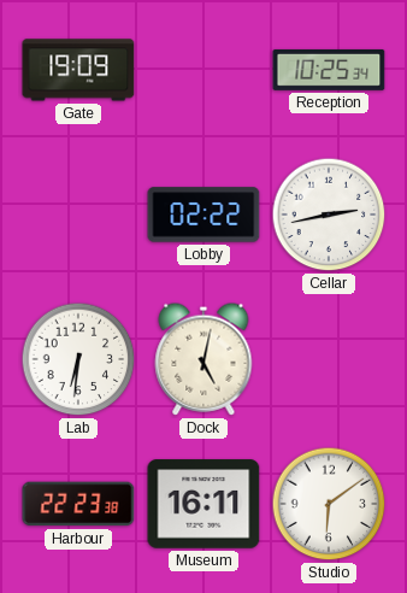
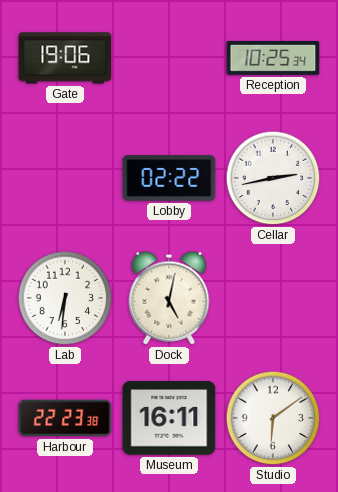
Gate: 19:09 -> 19:06 (65, 58)
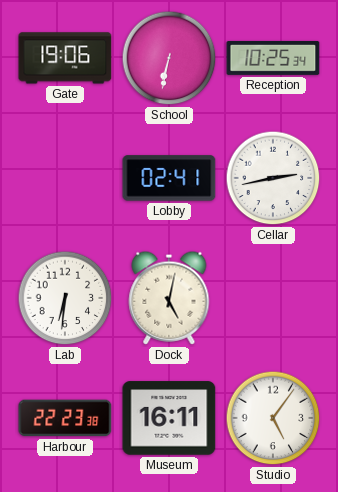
School: none -> 6:32 (169, 58)
Lobby: 02:22 -> 02:41 (169, 178)
Studio: 6:09 -> 5:06 (273, 418)
